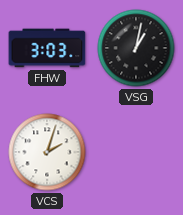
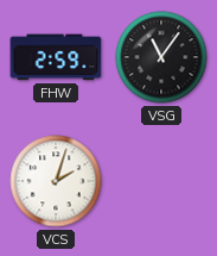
FHW: 3:03 -> 2:59 (56, 57)
VSG: 1:02 -> 11:06 (161, 57)
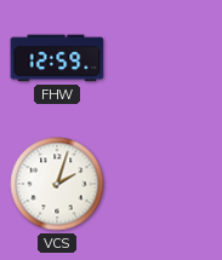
FHW: 2:59 -> 12:59 (57, 58)
VSG: 11:06 -> none (161, 57)
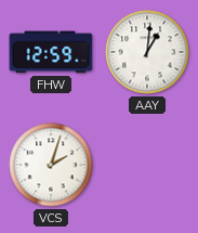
AAY: none -> 1:01 (147, 52)
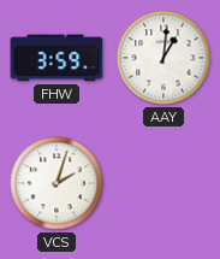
FHW: 12:59 -> 3:59 (57, 58)
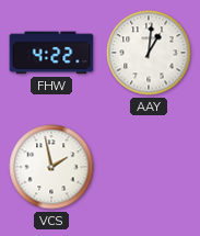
FHW: 3:59 -> 4:22 (51, 53)
VCS: 2:03 -> 1:58 (51, 167)
